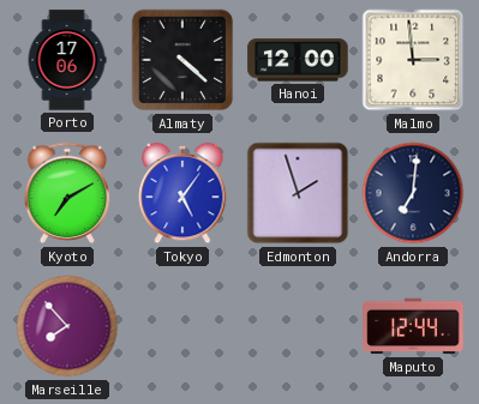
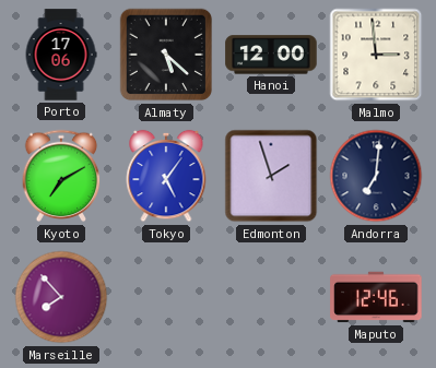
Almaty: 4:22 -> 5:22 (166, 55)
Maputo: 12:44 -> 12:46 (376, 297)
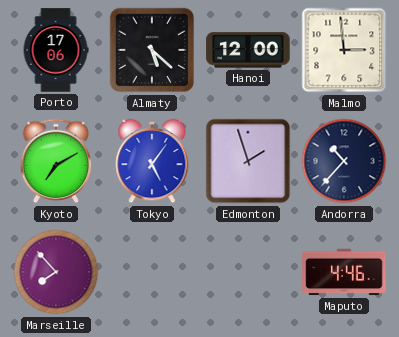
Andorra: 7:01 -> 10:37 (344, 161)
Maputo: 12:46 -> 4:46 (344, 272)
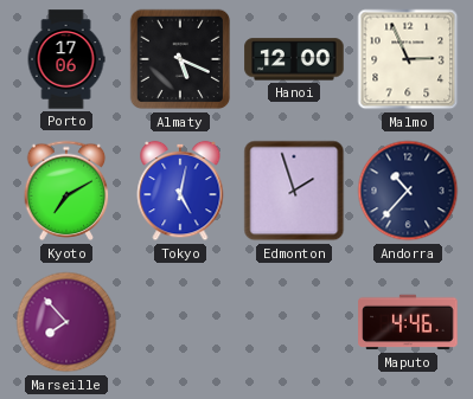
Almaty: 5:22 -> 5:19 (180, 59)
Malmo: 2:59 -> 2:56 (408, 59)
Tokyo: 5:06 -> 5:02 (180, 191)
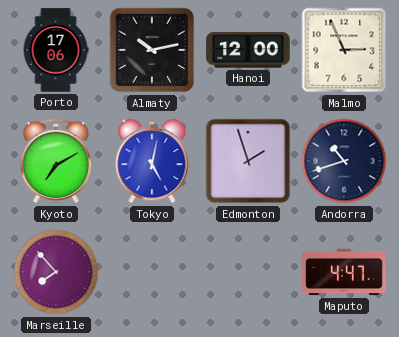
Almaty: 5:19 -> 10:13 (152, 50)
Andorra: 10:37 -> 10:42 (344, 161)
Maputo: 4:46 -> 4:47 (344, 272)
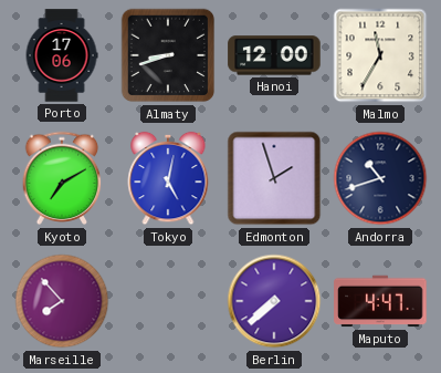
Almaty: 10:13 -> 8:42 (168, 55)
Malmo: 2:56 -> 11:35 (380, 55)
Berlin: none -> 7:38 (274, 301)
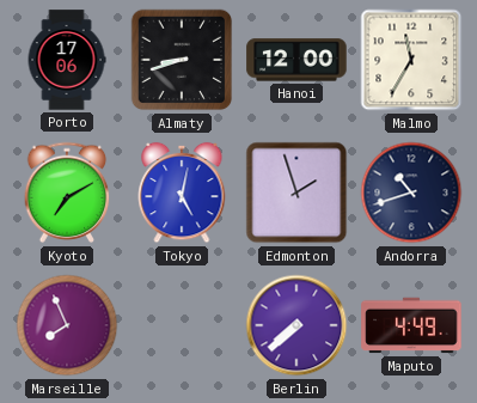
Marseille: 7:53 -> 7:56 (67, 325)
Maputo: 4:47 -> 4:49 (411, 325)
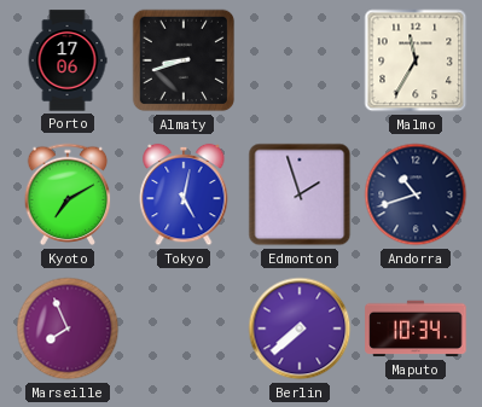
Hanoi: 12:00 -> none (296, 60)
Maputo: 4:49 -> 10:34 (416, 328)
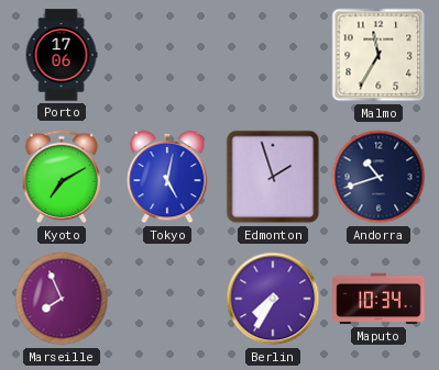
Almaty: 8:42 -> none (184, 60)
Berlin: 7:38 -> 7:35 (273, 299)
